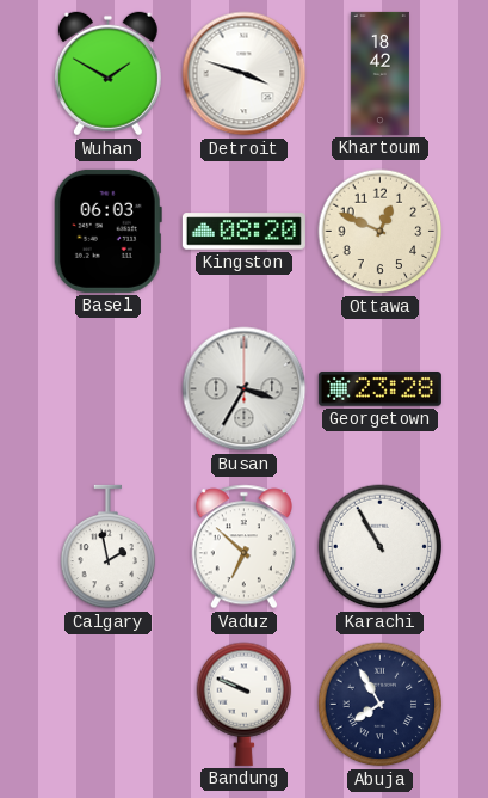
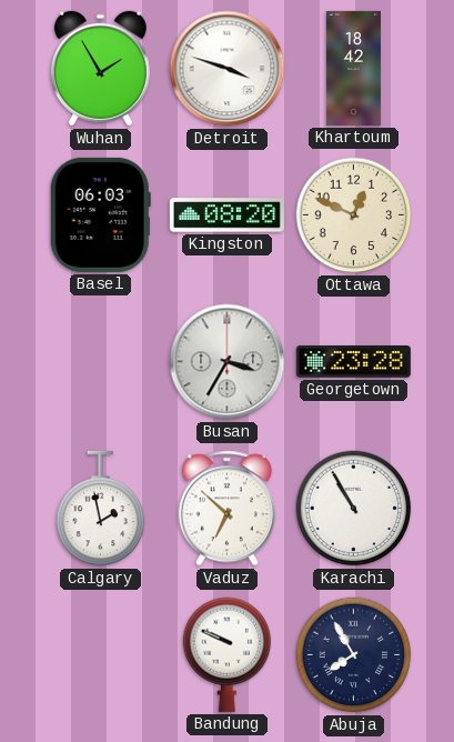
Wuhan: 1:50 -> 1:55 (100, 69)
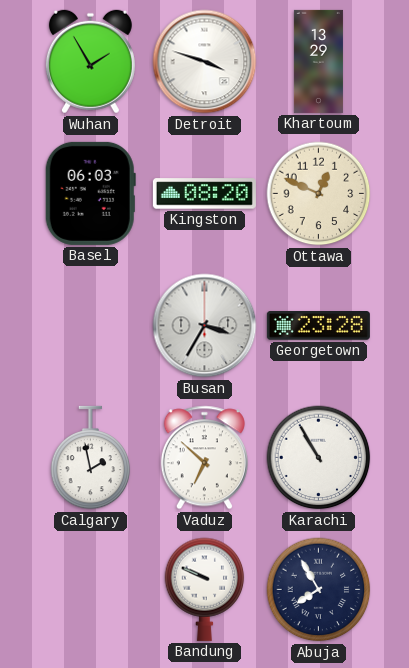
Khartoum: 18:42 -> 13:29 (318, 61)
